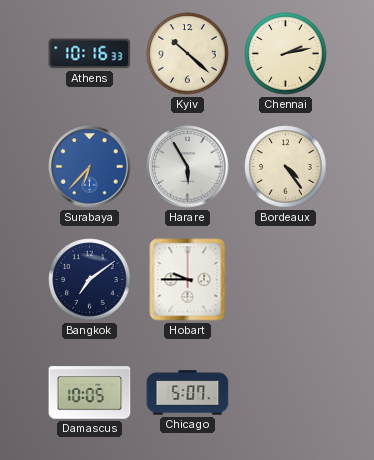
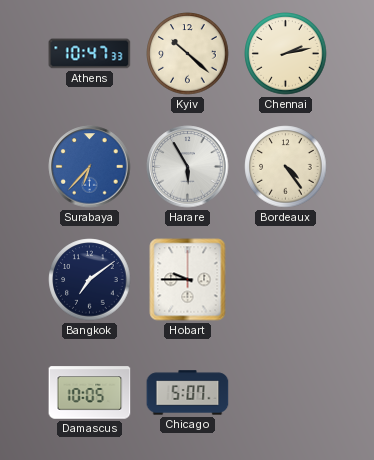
Athens: 10:16 -> 10:47 (90, 54)
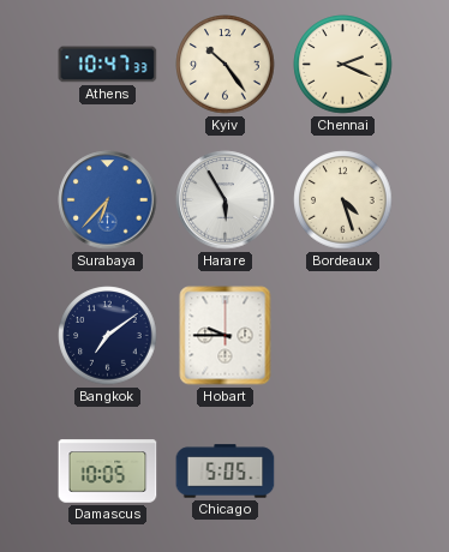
Kyiv: 10:22 -> 10:24 (226, 65)
Chennai: 2:13 -> 2:19 (343, 65)
Bordeaux: 4:24 -> 4:27 (343, 200)
Chicago: 5:07 -> 5:05 (226, 472)
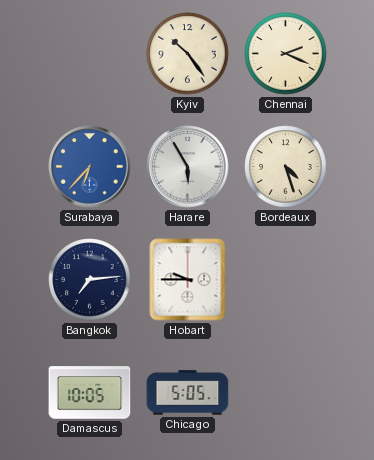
Athens: 10:47 -> none (108, 65)
Bangkok: 7:09 -> 7:14 (90, 280)
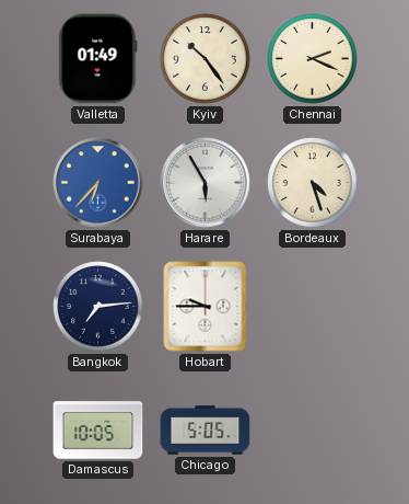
Valletta: none -> 01:49 (98, 59)
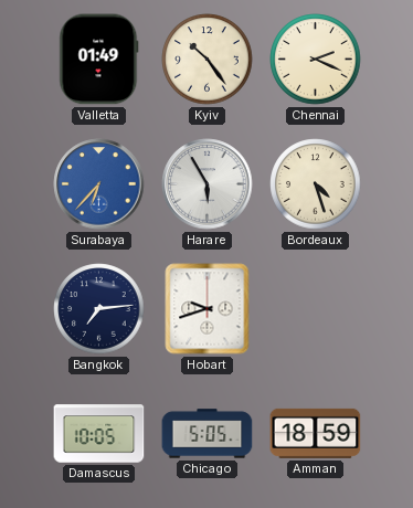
Hobart: 9:45 -> 9:42 (208, 309)
Amman: none -> 18:59 (316, 433)
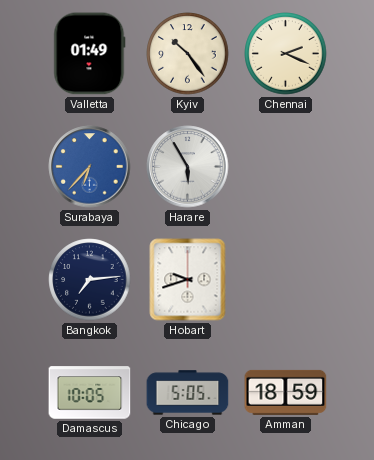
Bordeaux: 4:27 -> none (316, 184)
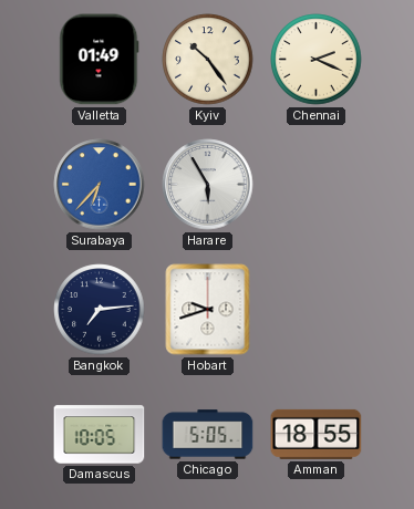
Amman: 18:59 -> 18:55 (317, 434)
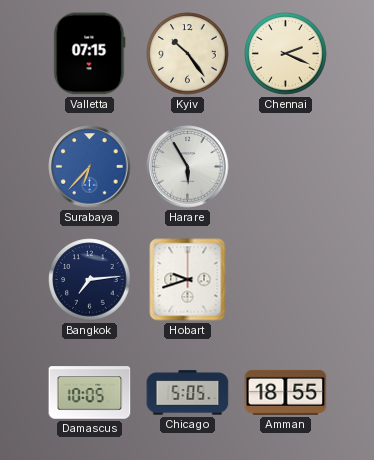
Valletta: 01:49 -> 07:15 (90, 54)
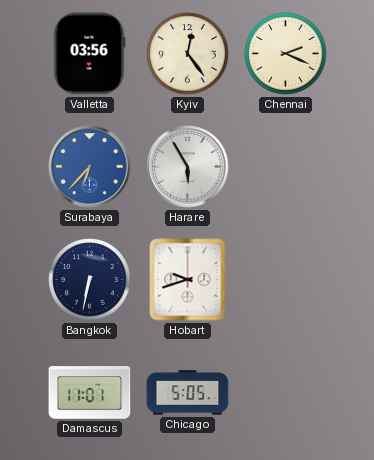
Valletta: 07:15 -> 03:56 (90, 54)
Kyiv: 10:24 -> 12:24 (188, 54)
Bangkok: 7:14 -> 6:32 (90, 280)
Damascus: 10:05 -> 11:01 (90, 393)
Amman: 18:55 -> none (286, 392)
